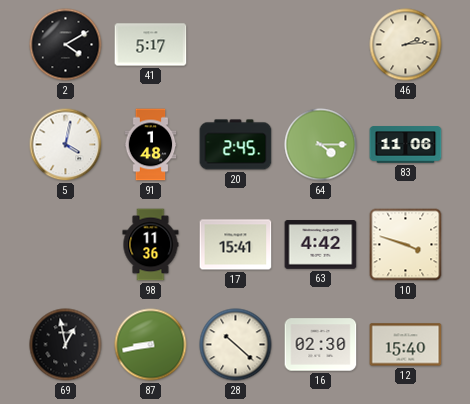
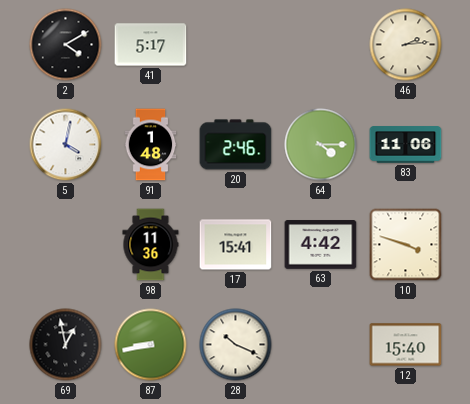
20: 2:45 -> 2:46 (236, 145)
28: 10:22 -> 10:19 (236, 345)
16: 02:30 -> none (321, 345)
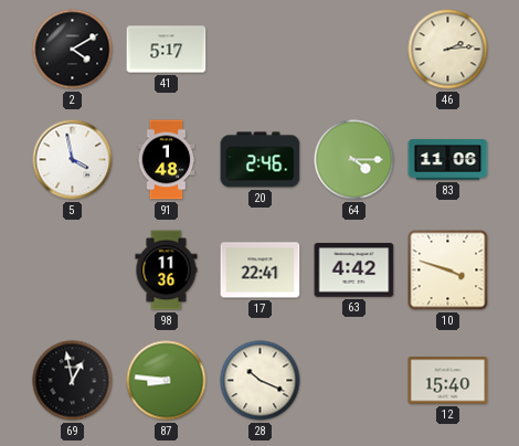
5: 4:02 -> 3:58 (73, 160)
17: 15:41 -> 22:41 (261, 270)
87: 8:43 -> 8:46 (167, 381)
